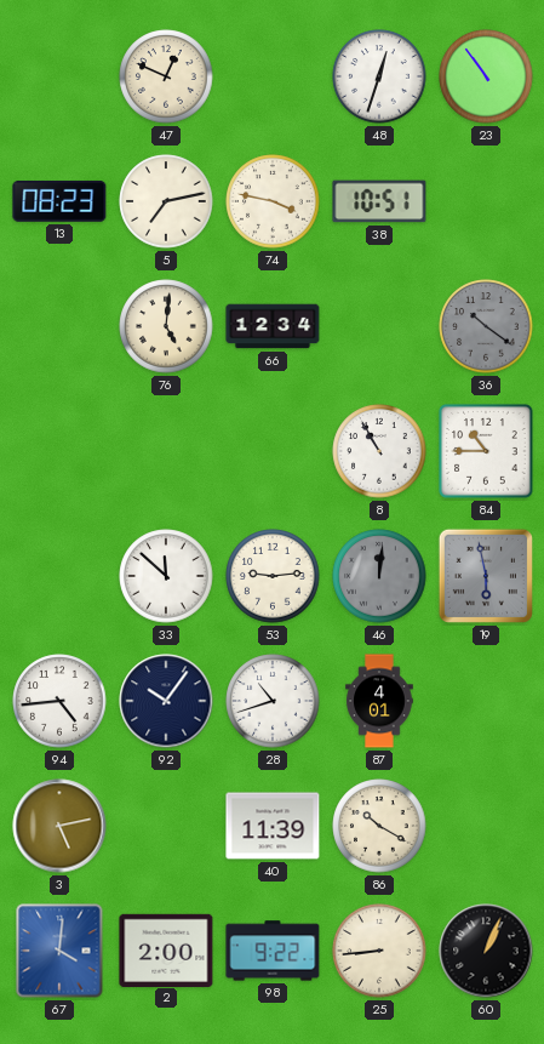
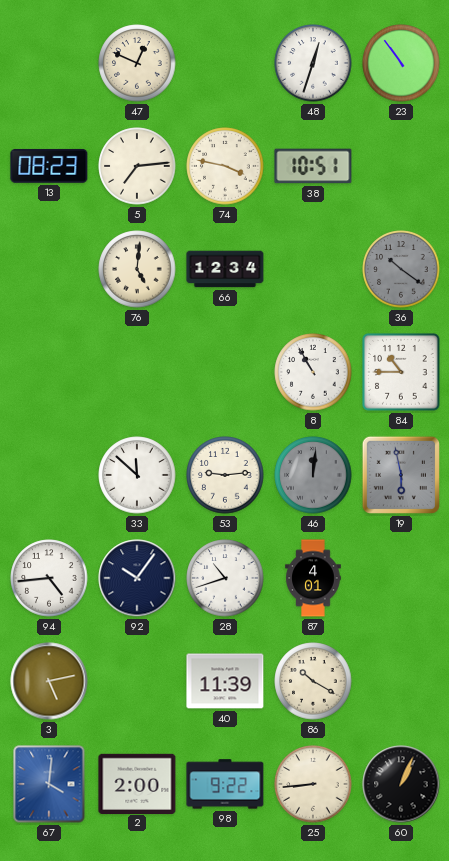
5: 7:13 -> 7:14 (137, 166)
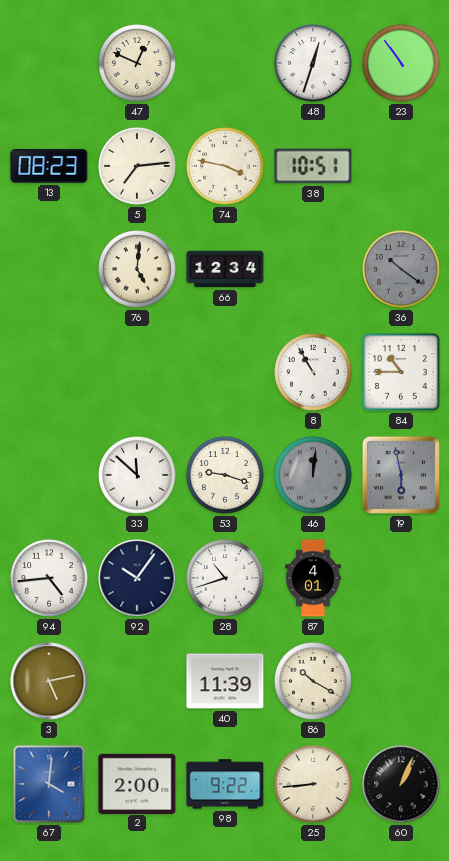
53: 9:14 -> 9:18 (225, 475)
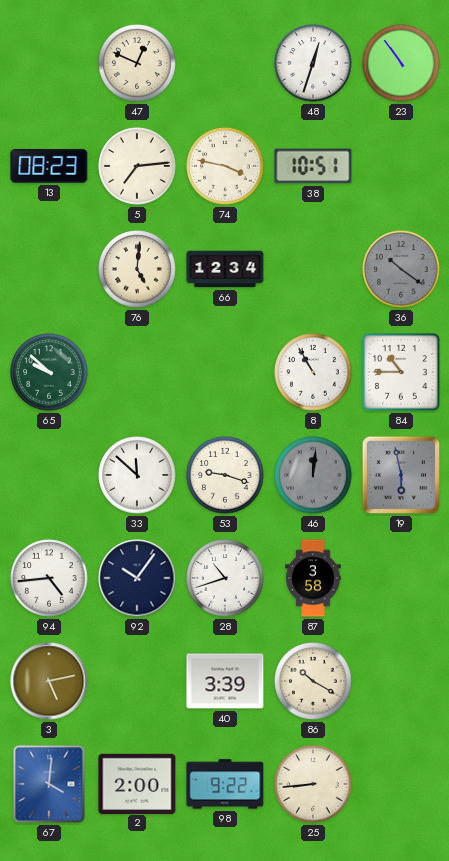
65: none -> 9:52 (49, 372)
87: 4:01 -> 3:58 (313, 578)
40: 11:39 -> 3:39 (225, 681)
60: 1:04 -> none (401, 784)
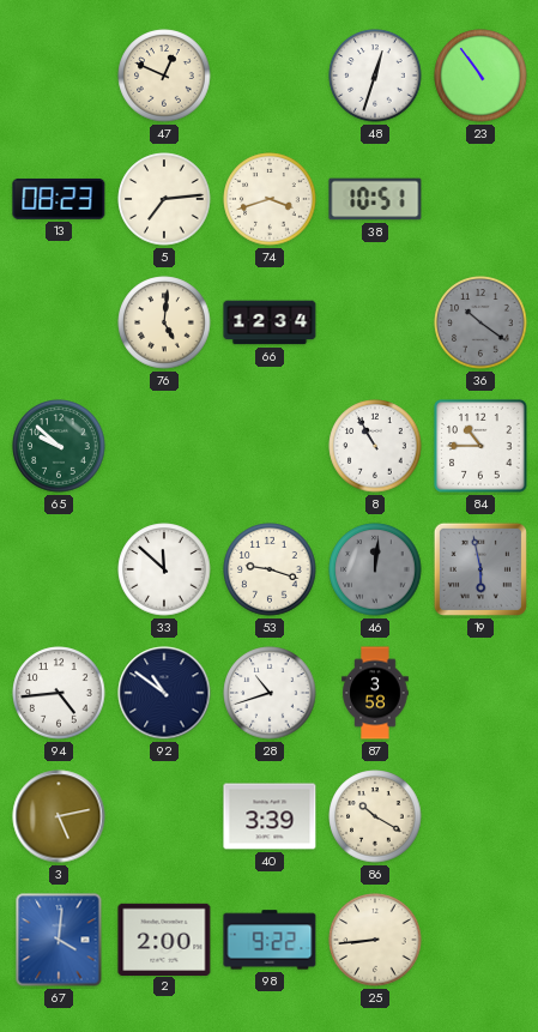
74: 3:47 -> 3:42 (270, 199)
92: 10:06 -> 10:51 (164, 693)
